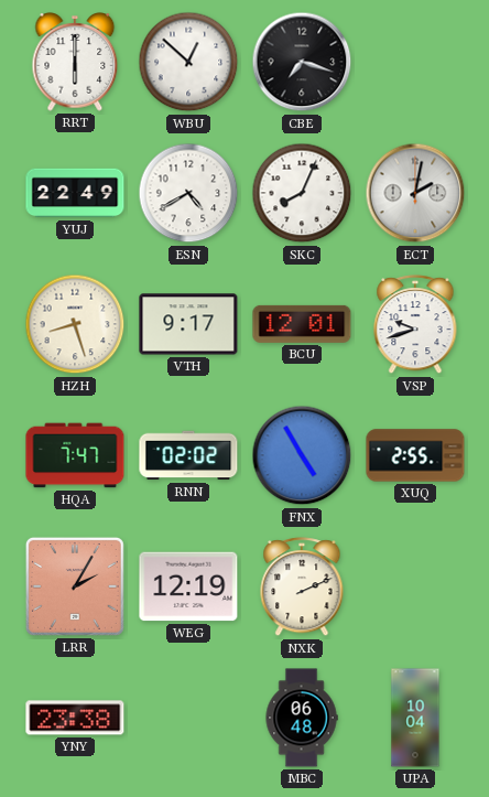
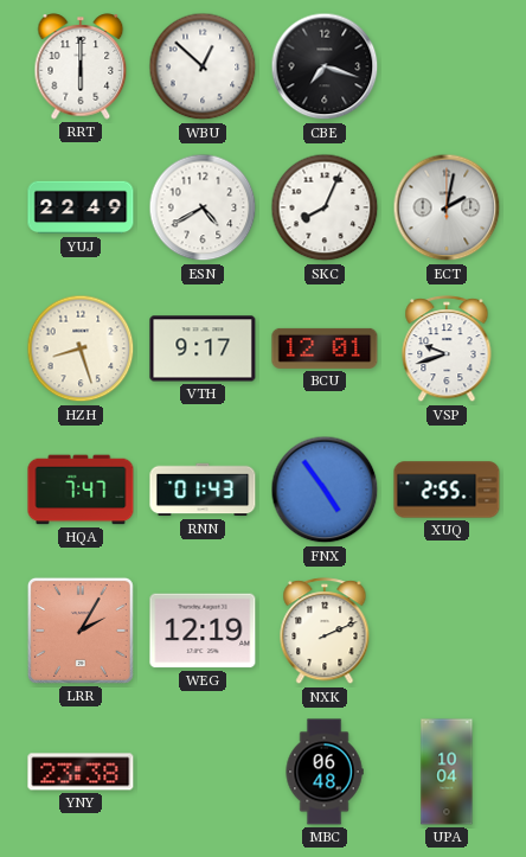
RNN: 02:02 -> 01:43 (203, 490)
FNX: 4:55 -> 4:54 (325, 490)
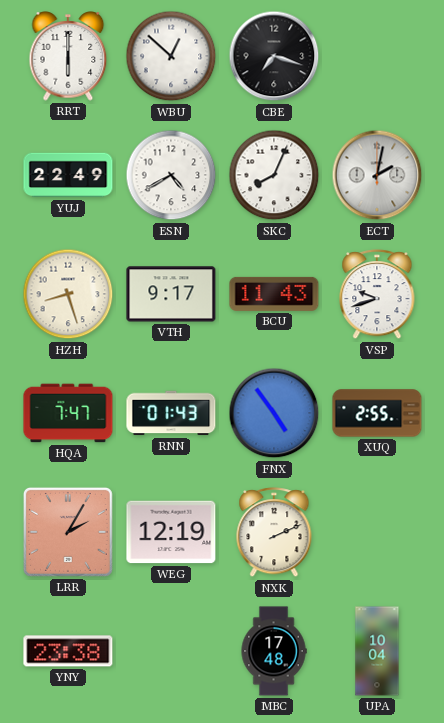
BCU: 12:01 -> 11:43 (274, 294)
MBC: 06:48 -> 17:48 (274, 651)
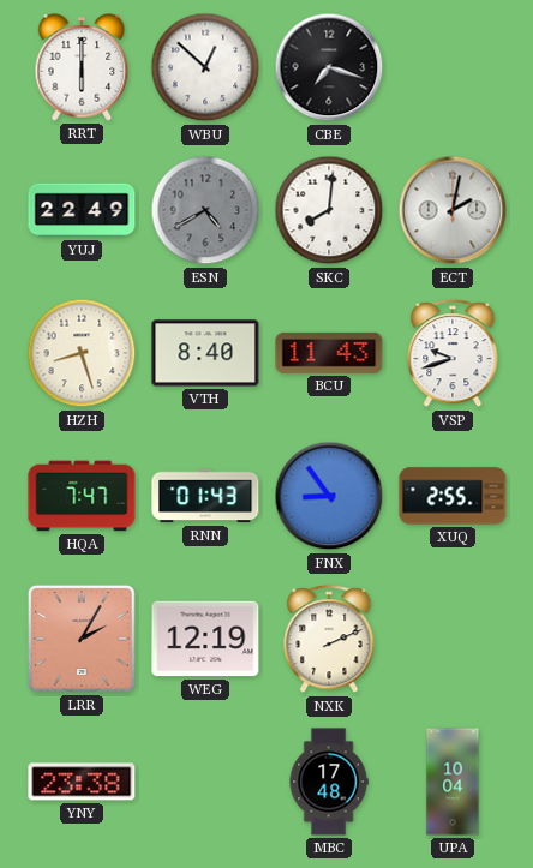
ESN dial: white -> grey (205, 210)
SKC: 8:04 -> 8:01 (329, 210)
VTH: 9:17 -> 8:40 (205, 353)
FNX: 4:54 -> 8:54 (329, 496)
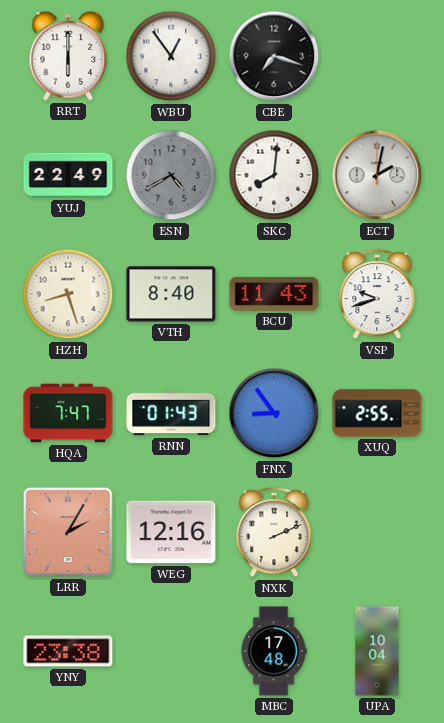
WBU: 12:52 -> 12:54 (171, 56)
WEG: 12:19 -> 12:16 (171, 532)
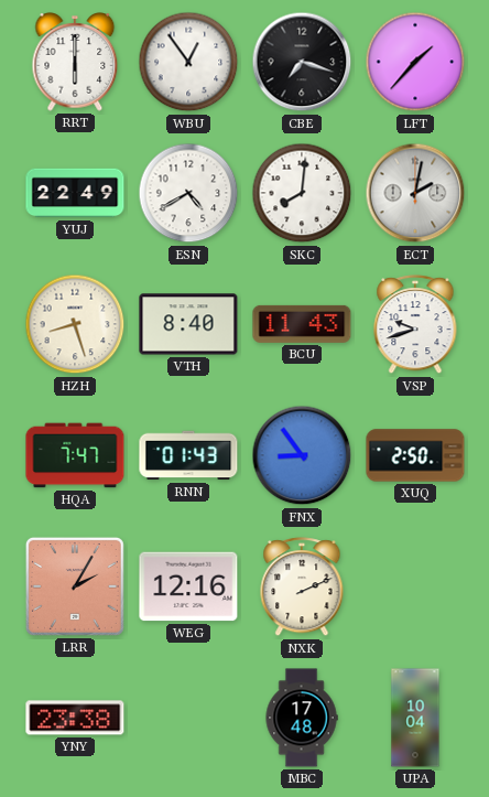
LFT: none -> 1:37 (415, 62)
ESN dial: grey -> white (188, 193)
XUQ: 2:55 -> 2:50 (415, 455)
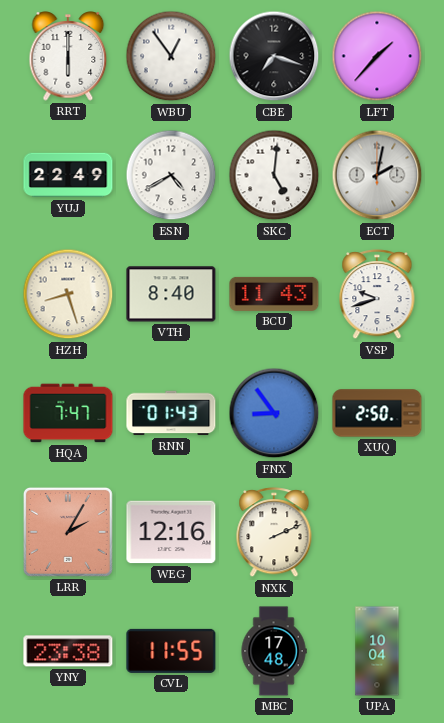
SKC: 8:01 -> 5:01 (274, 175)
CVL: none -> 11:55 (171, 651)
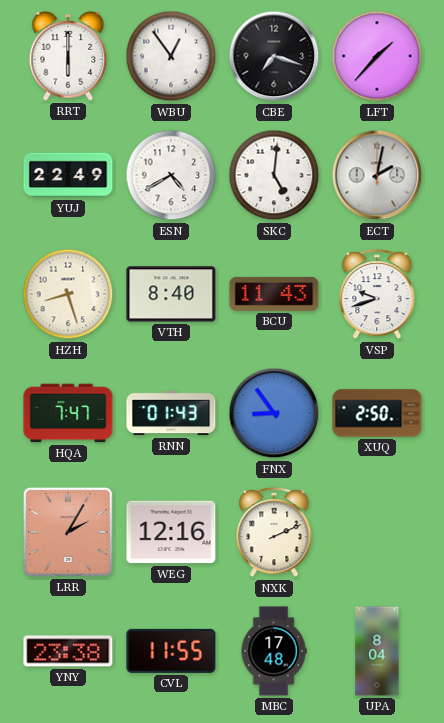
UPA: 10:04 -> 8:04 (377, 651)
